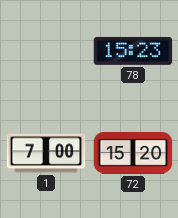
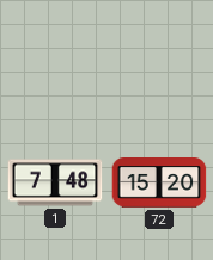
78: 15:23 -> none (133, 51)
1: 7:00 -> 7:48 (55, 182)
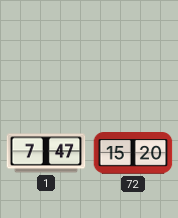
1: 7:48 -> 7:47 (46, 153)
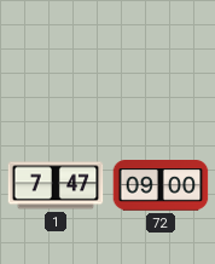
72: 15:20 -> 09:00 (161, 185)
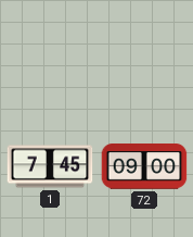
1: 7:47 -> 7:45 (50, 166)
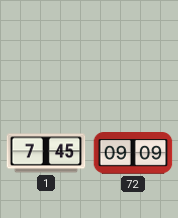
72: 09:00 -> 09:09 (133, 153)
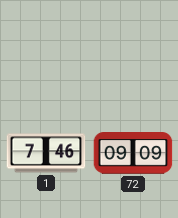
1: 7:45 -> 7:46 (46, 153)
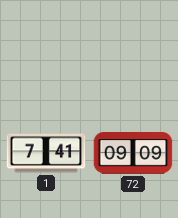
1: 7:46 -> 7:41 (46, 153)
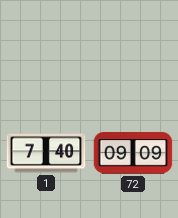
1: 7:41 -> 7:40 (46, 153)
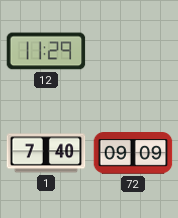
12: none -> 11:29 (46, 51)
